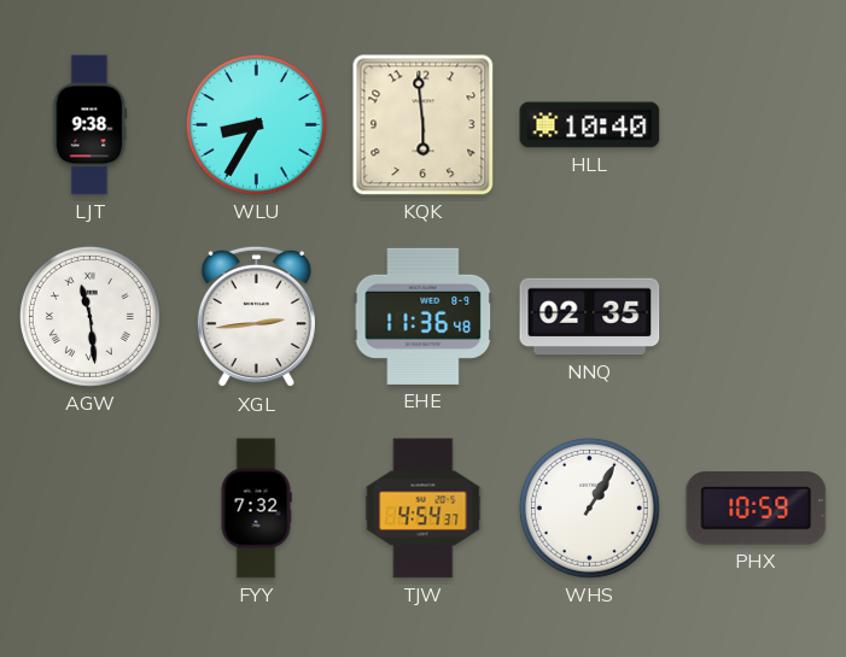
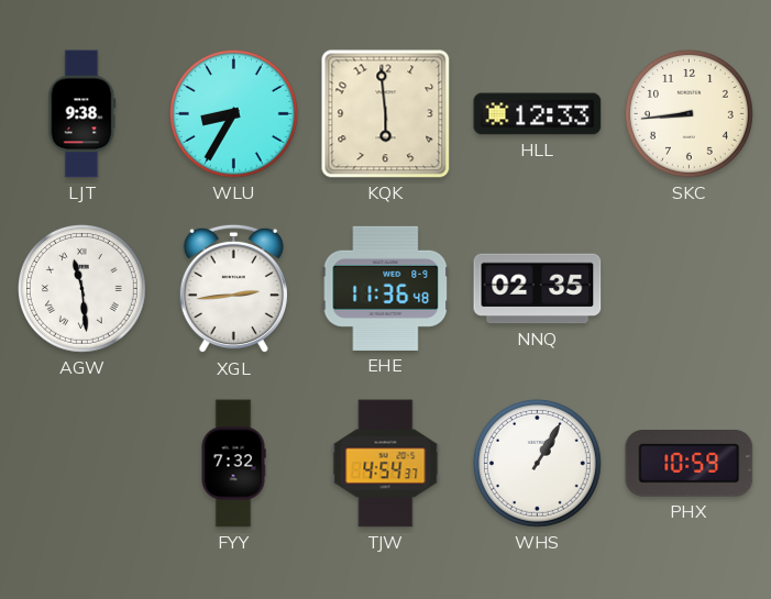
HLL: 10:40 -> 12:33 (538, 114)
SKC: none -> 8:44 (689, 113)
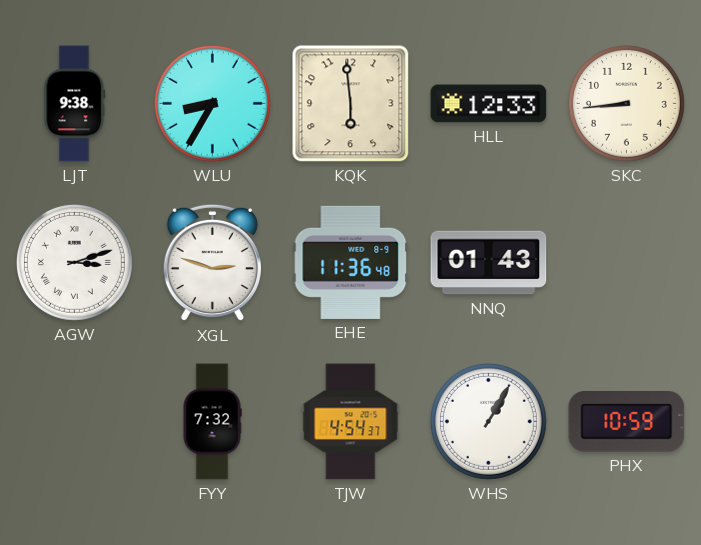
AGW: 11:29 -> 3:12 (74, 262)
XGL: 2:44 -> 2:48 (212, 263)
NNQ: 02:35 -> 01:43 (489, 263)
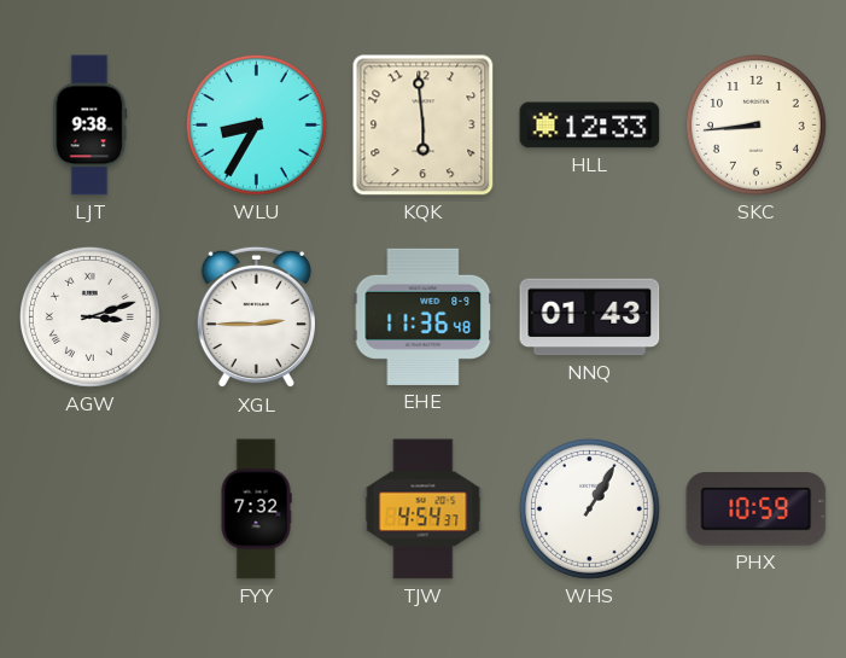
XGL: 2:48 -> 2:45 (256, 318)
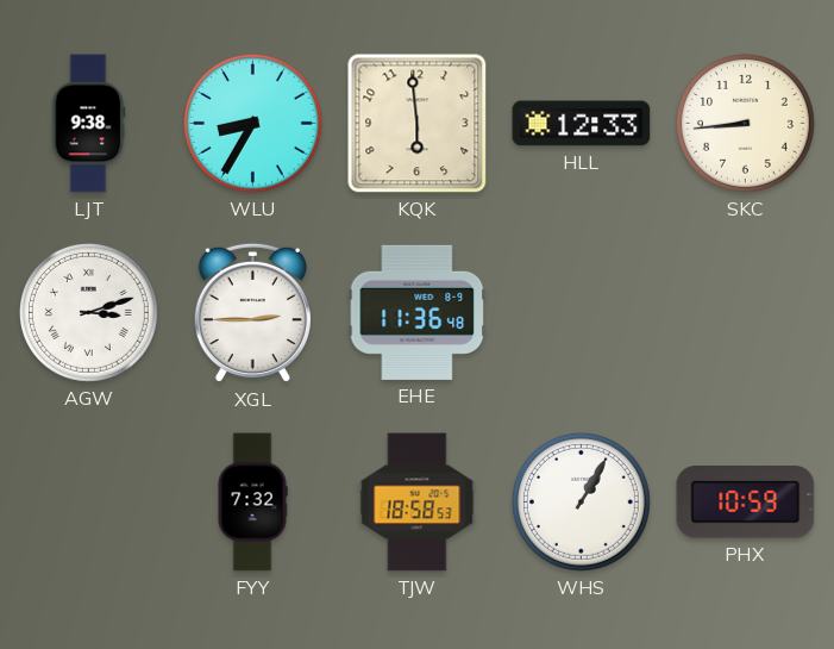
NNQ: 01:43 -> none (590, 318)
TJW: 4:54 -> 18:58 (418, 503)
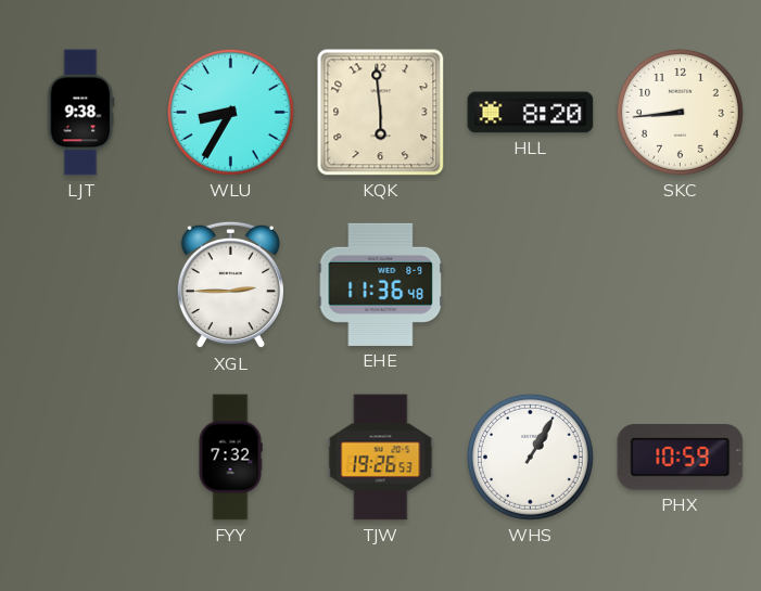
HLL: 12:33 -> 8:20 (531, 113)
AGW: 3:12 -> none (88, 312)
TJW: 18:58 -> 19:26 (381, 458)
